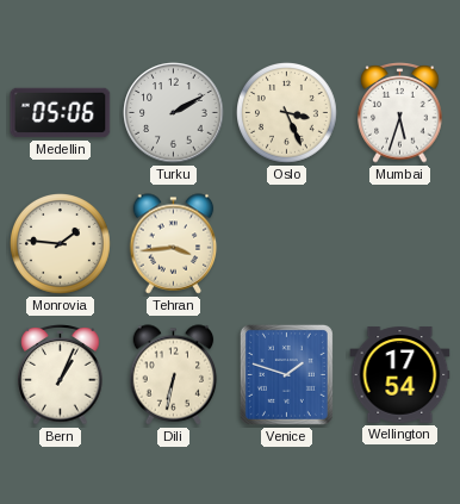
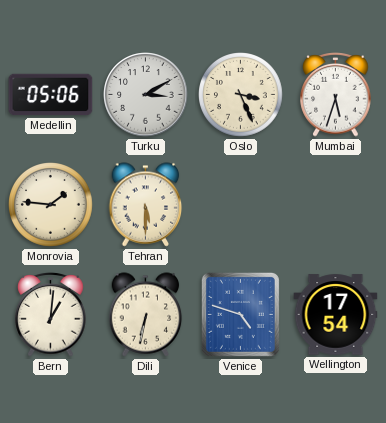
Turku: 2:10 -> 3:10 (146, 95)
Tehran: 3:44 -> 5:30 (146, 205)
Bern: 1:04 -> 1:01 (51, 315)
Venice: 1:48 -> 4:48 (240, 314)
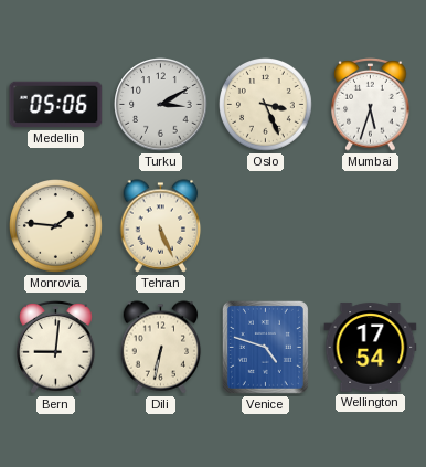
Tehran: 5:30 -> 5:26 (161, 226)
Bern: 1:01 -> 9:01 (56, 348)
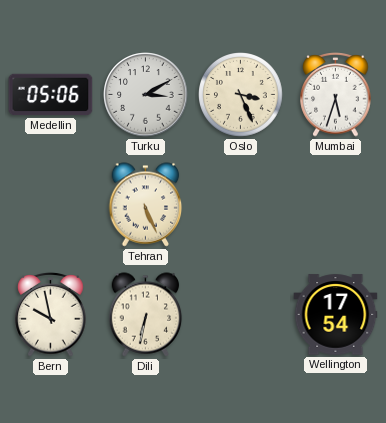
Monrovia: 1:46 -> none (56, 226)
Bern: 9:01 -> 9:58 (51, 315)
Venice: 4:48 -> none (265, 347)
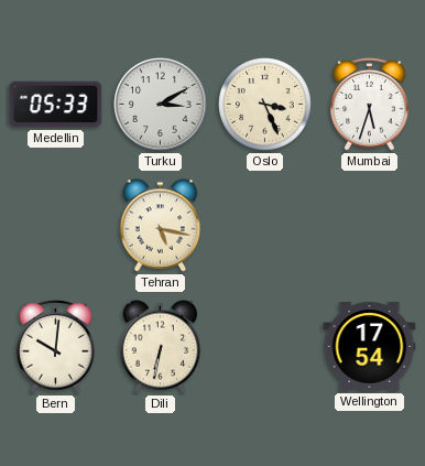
Medellin: 05:06 -> 05:33 (56, 105)
Tehran: 5:26 -> 5:17 (161, 226)
Bern: 9:58 -> 10:01 (56, 347)
